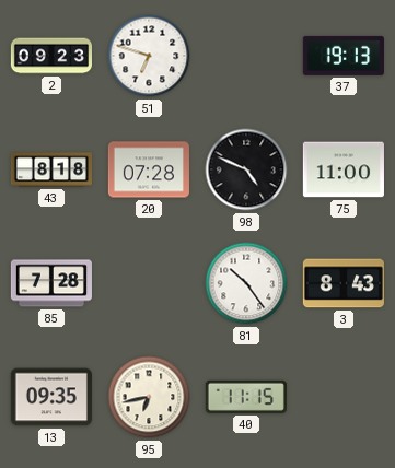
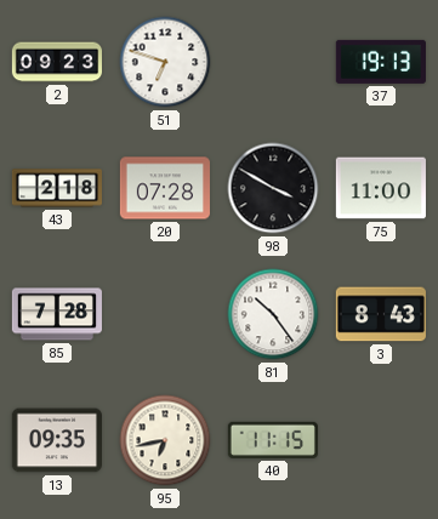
43: 8:18 -> 2:18 (56, 188)
98: 4:49 -> 3:50 (273, 188)
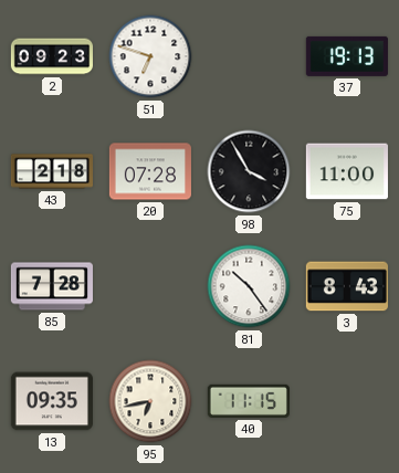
98: 3:50 -> 3:55 (249, 171)
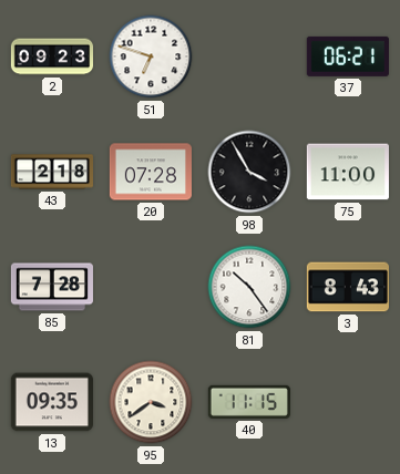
37: 19:13 -> 06:21 (348, 56)
95: 6:43 -> 3:39 (151, 402)
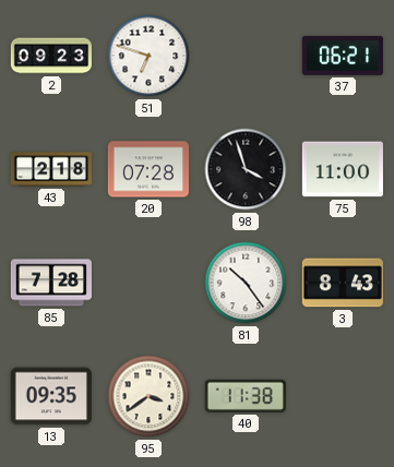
98: 3:55 -> 3:57 (246, 169)
40: 11:15 -> 11:38 (246, 396)
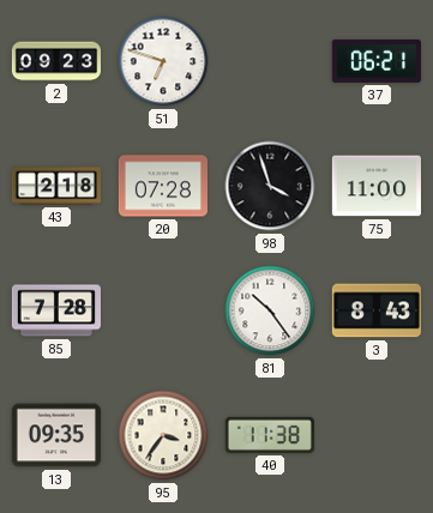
95: 3:39 -> 3:36 (163, 435)
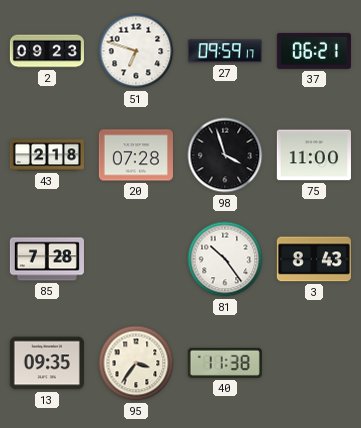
27: none -> 09:59 (225, 51)
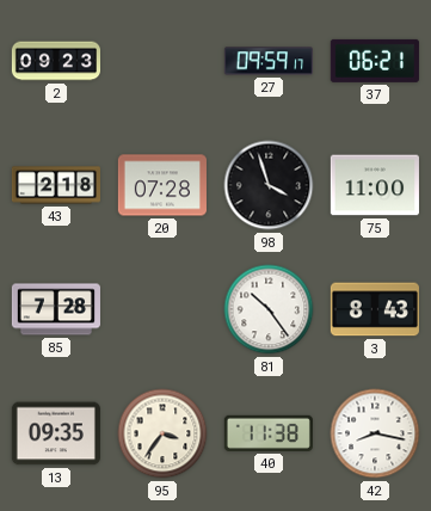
51: 6:48 -> none (136, 51)
42: none -> 8:17 (375, 433)
